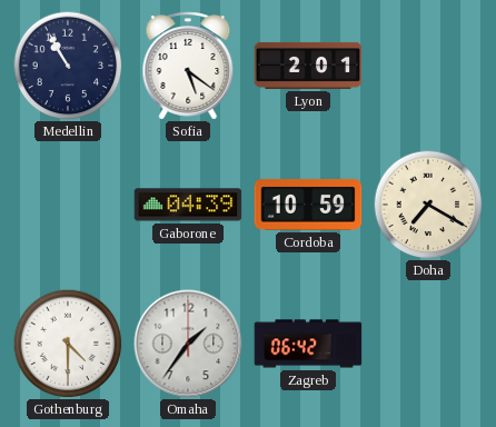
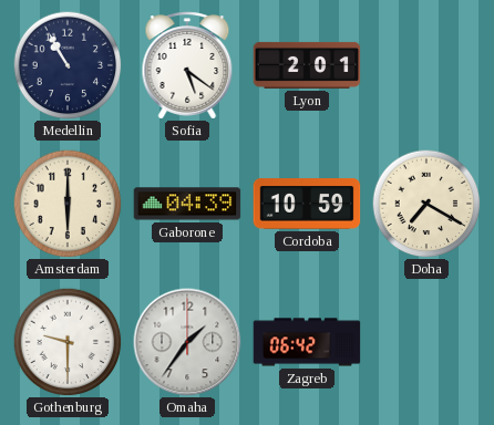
Amsterdam: none -> 6:00 (68, 204)
Gothenburg: 4:30 -> 9:30 (68, 342)
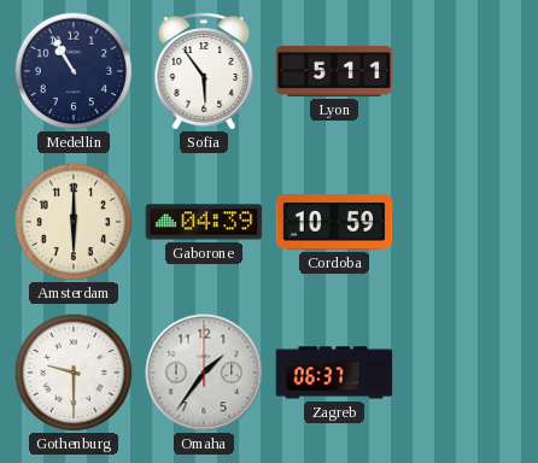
Sofia: 5:21 -> 5:54 (204, 71)
Lyon: 2:01 -> 5:11 (334, 71)
Doha: 7:20 -> none (426, 204)
Zagreb: 06:42 -> 06:37 (334, 373)
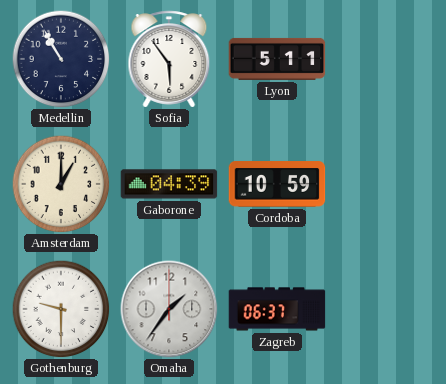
Amsterdam: 6:00 -> 1:00 (61, 184)
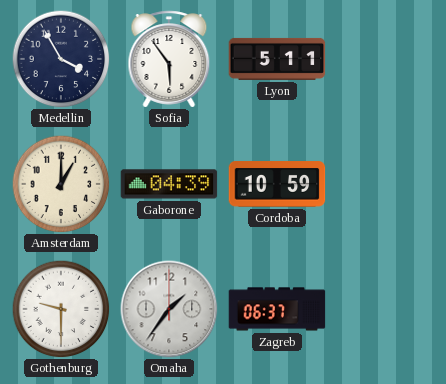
Medellin: 10:55 -> 3:55 (61, 59)
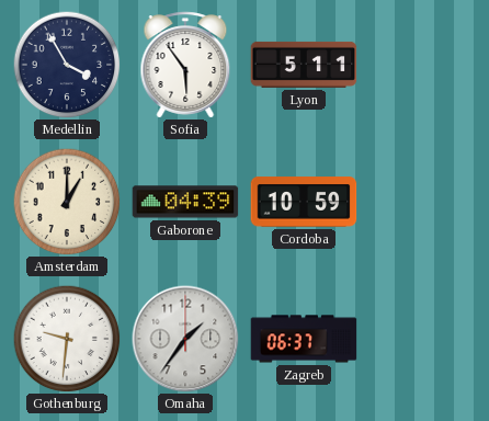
Gothenburg: 9:30 -> 9:31 (67, 339)
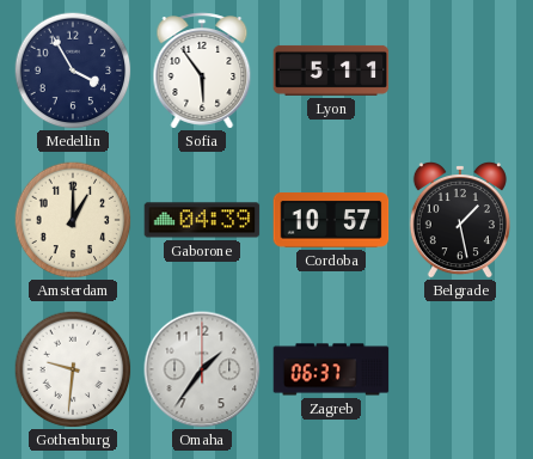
Cordoba: 10:59 -> 10:57 (331, 220)
Belgrade: none -> 1:28 (460, 220)
